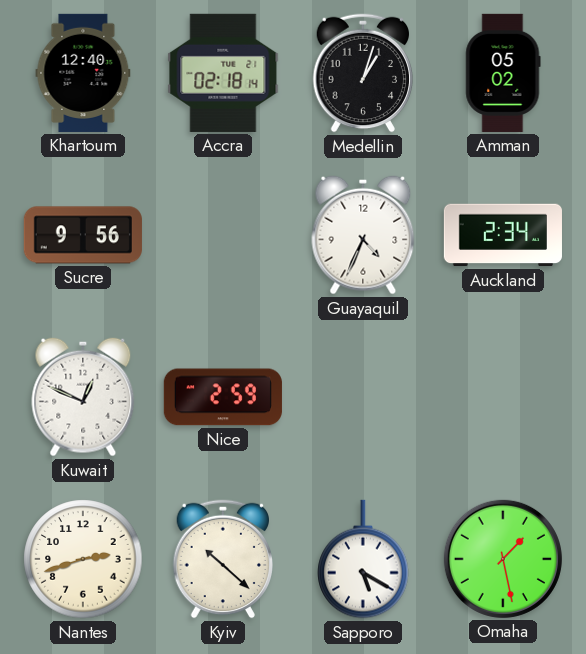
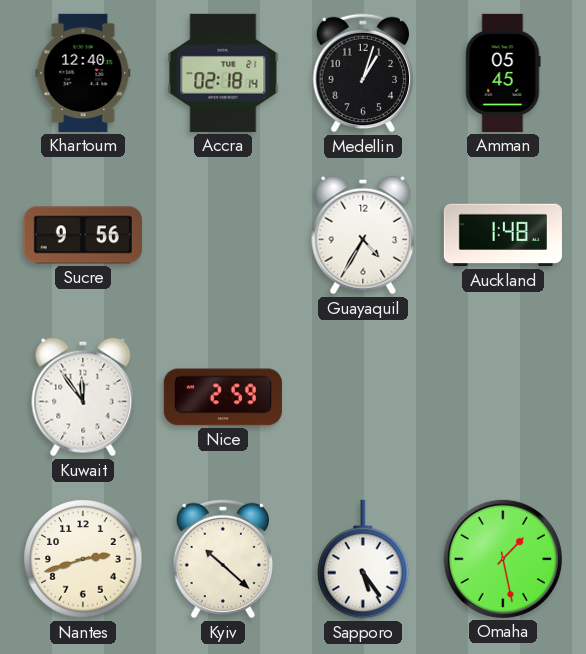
Amman: 05:02 -> 05:45 (503, 73)
Guayaquil: 4:34 -> 4:35 (363, 235)
Auckland: 2:34 -> 1:48 (503, 235)
Kuwait: 12:49 -> 11:54 (83, 397)
Sapporo: 5:20 -> 5:24 (363, 559)
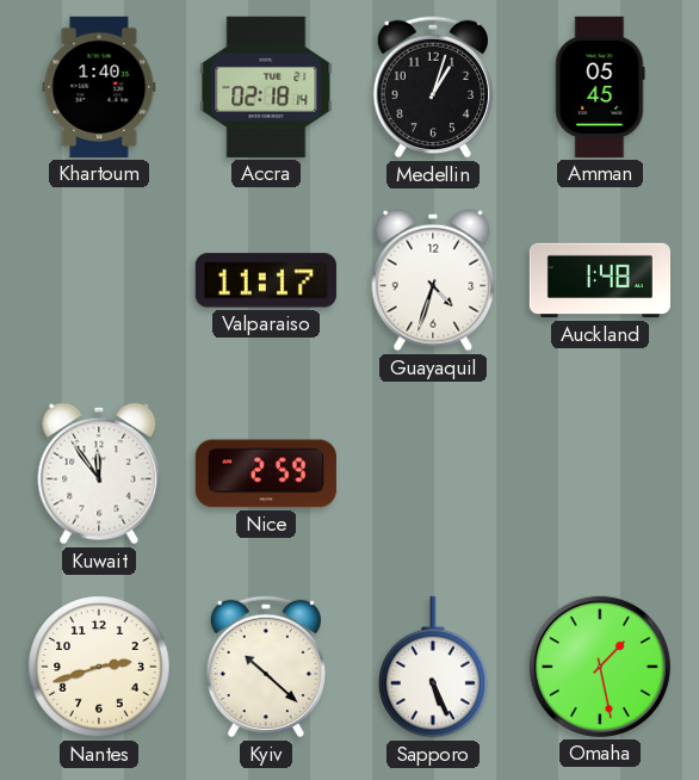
Khartoum: 12:40 -> 1:40 (99, 87)
Sucre: 9:56 -> none (83, 235)
Valparaiso: none -> 11:17 (266, 280)
Guayaquil: 4:35 -> 4:33 (433, 280)
Sapporo: 5:24 -> 5:26 (433, 667)
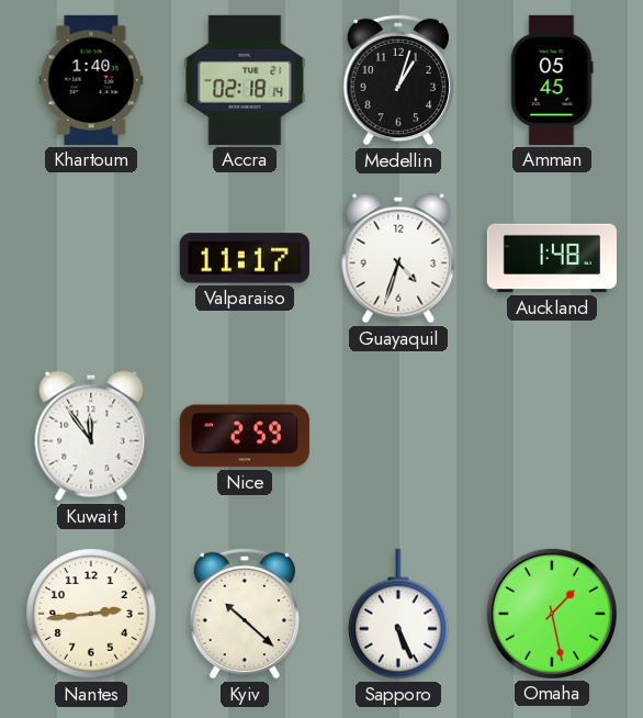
Nantes: 2:42 -> 2:44 (91, 614)
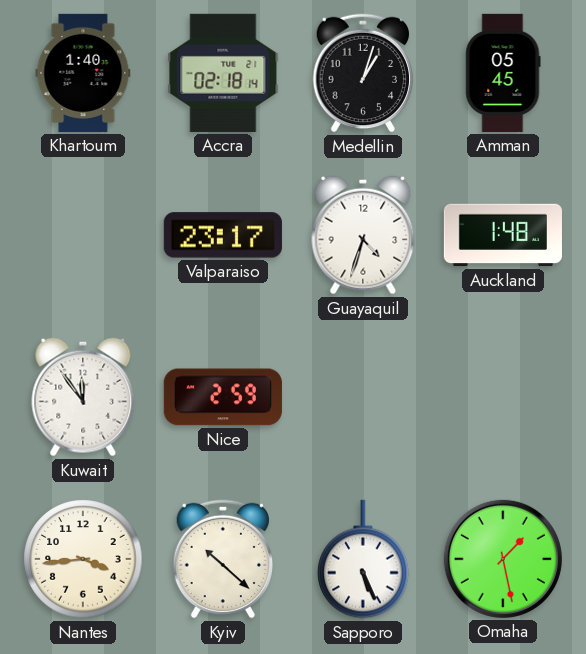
Valparaiso: 11:17 -> 23:17 (223, 235)
Nantes: 2:44 -> 3:44 (83, 559)
